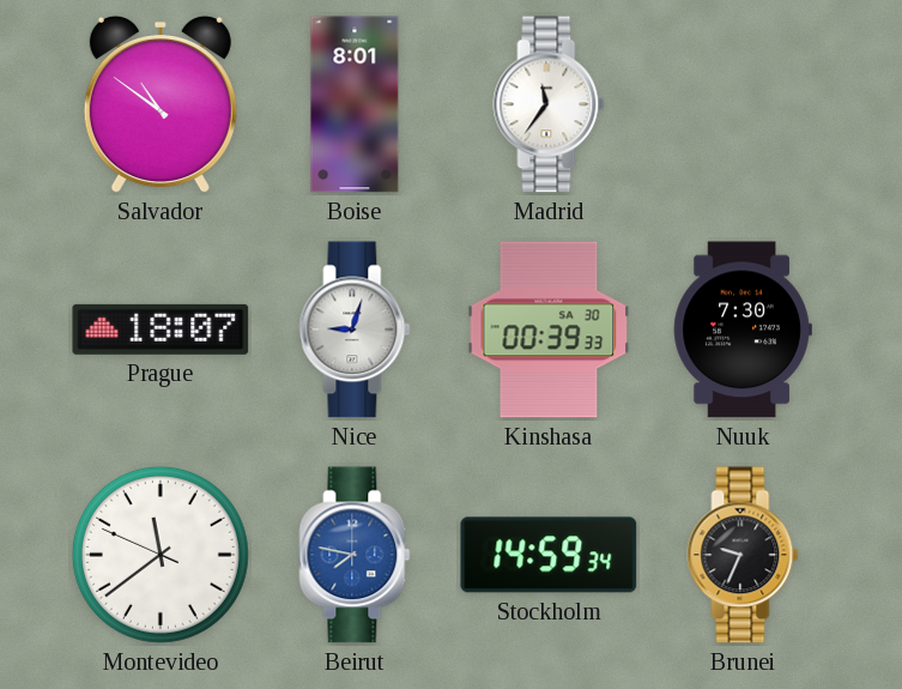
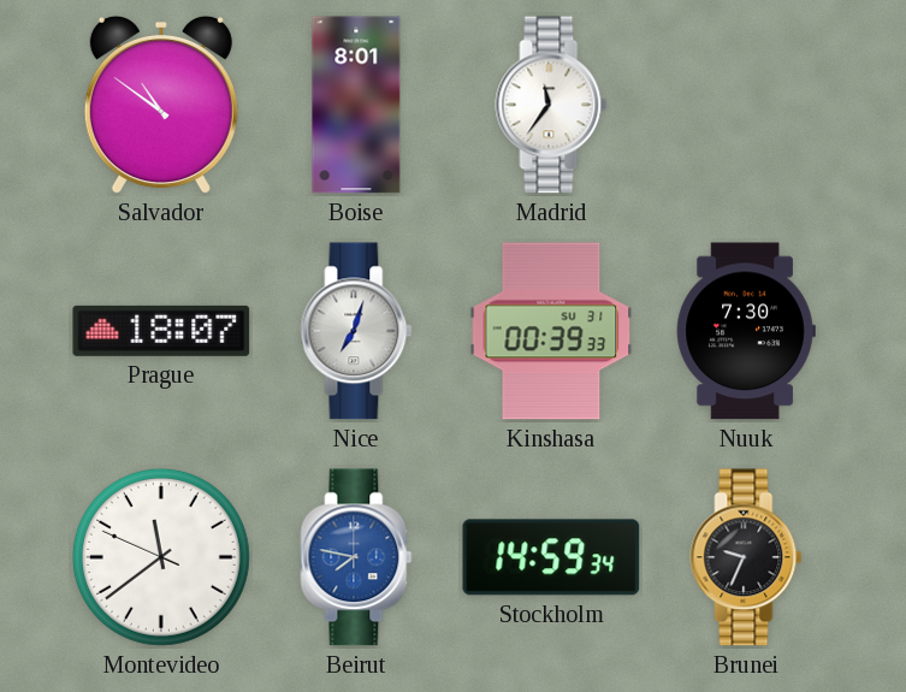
Nice: 9:03 -> 7:03 (356, 331)
Kinshasa date: SA 30 -> SU 31 (551, 331)
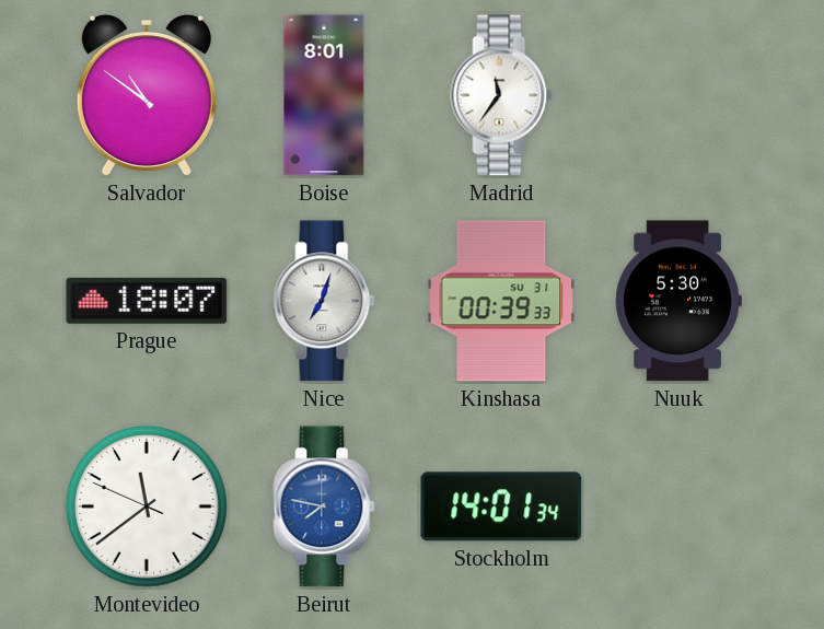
Nuuk: 7:30 -> 5:30 (678, 301)
Stockholm: 14:59 -> 14:01 (501, 506)
Brunei: 9:34 -> none (746, 557)
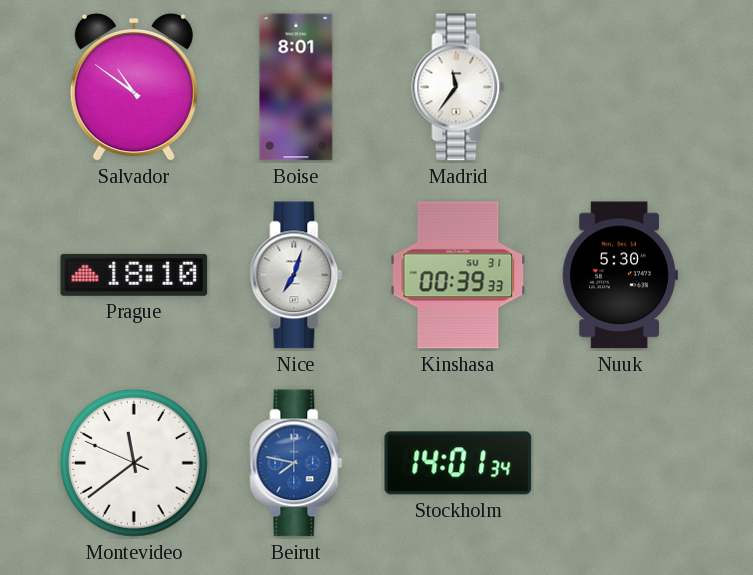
Prague: 18:07 -> 18:10 (134, 275)
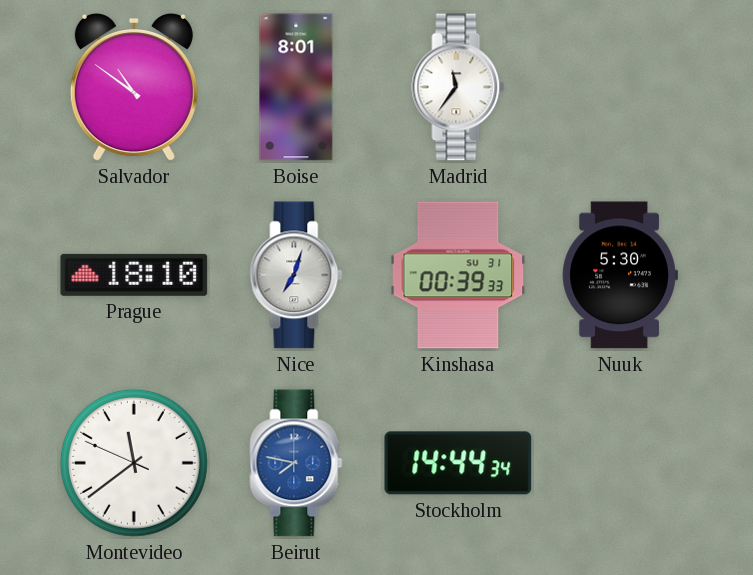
Stockholm: 14:01 -> 14:44 (458, 463)
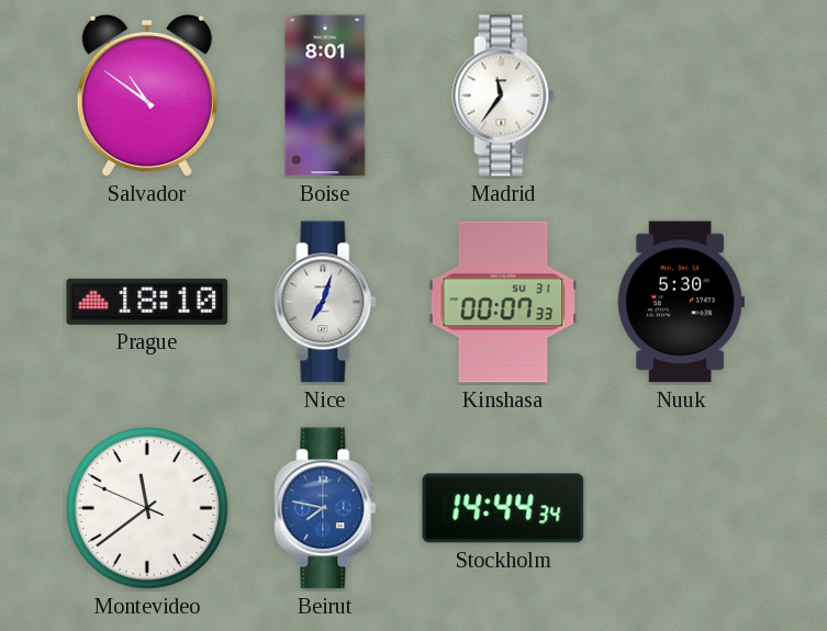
Kinshasa: 00:39 -> 00:07 (503, 302)
